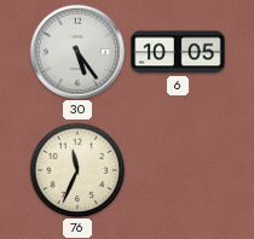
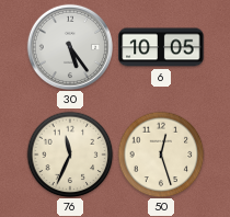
50: none -> 12:27 (161, 155)
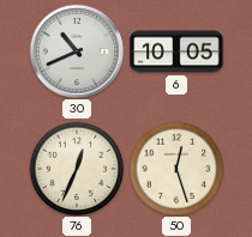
30: 5:24 -> 10:41 (76, 50)
76: 11:34 -> 12:34 (77, 169)
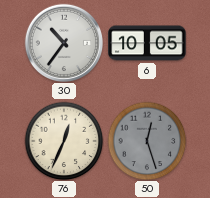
30: 10:41 -> 10:36 (63, 42)
50 dial: cream -> grey (147, 141)
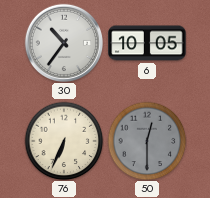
76: 12:34 -> 6:34 (64, 141)
50: 12:27 -> 12:30 (147, 141)
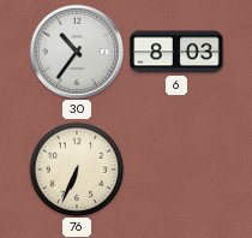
6: 10:05 -> 8:03 (176, 52)
50: 12:30 -> none (147, 141)
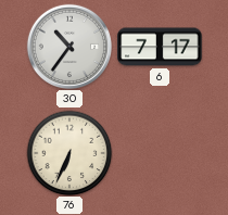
6: 8:03 -> 7:17 (160, 47)
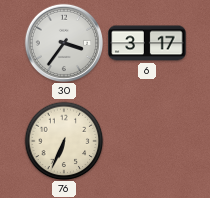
30: 10:36 -> 3:36 (63, 42)
6: 7:17 -> 3:17 (147, 43)
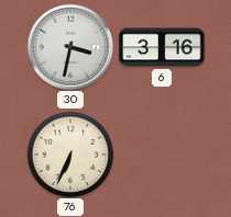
30: 3:36 -> 3:32 (69, 46)
6: 3:17 -> 3:16 (162, 47)
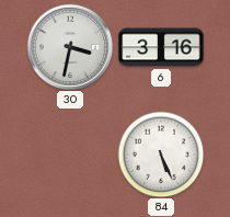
76: 6:34 -> none (70, 155)
84: none -> 5:26 (161, 155)
